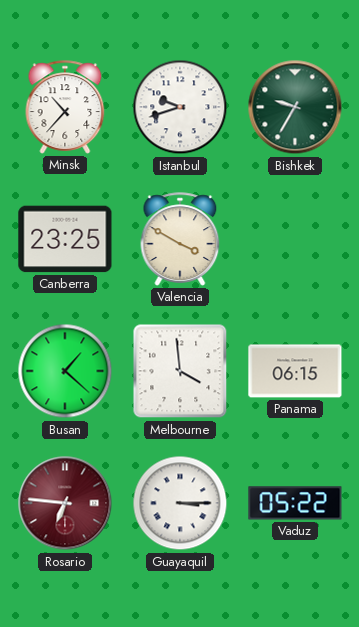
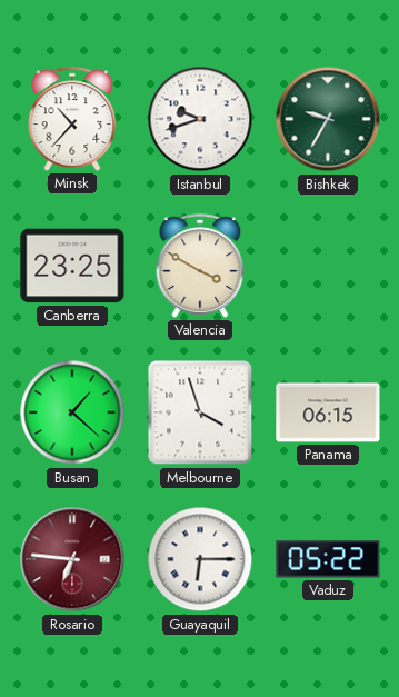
Melbourne: 3:59 -> 3:57 (200, 412)
Guayaquil: 3:15 -> 6:15 (200, 559)
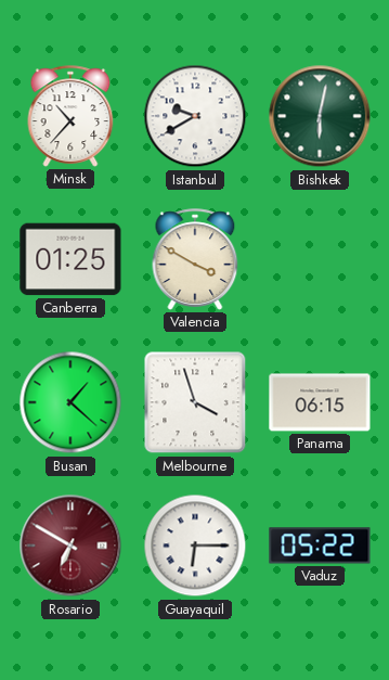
Istanbul: 9:42 -> 9:40 (195, 116)
Bishkek: 9:35 -> 6:02 (320, 116)
Canberra: 23:25 -> 01:25 (70, 259)
Rosario: 6:46 -> 6:50 (70, 546)
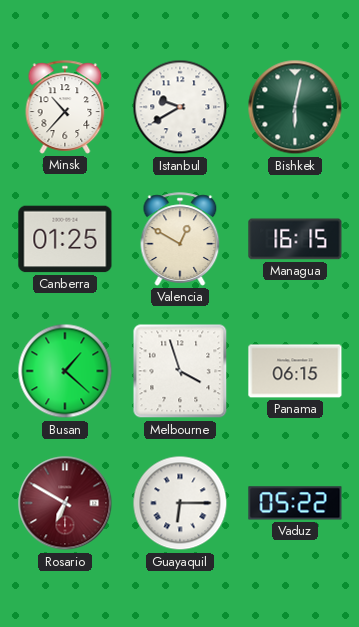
Valencia: 3:50 -> 12:50 (180, 239)
Managua: none -> 16:15 (295, 239)
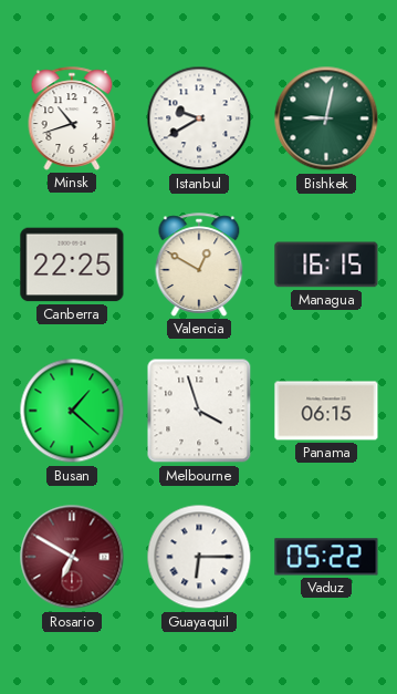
Minsk: 10:37 -> 10:42 (72, 118)
Bishkek: 6:02 -> 9:02 (326, 118)
Canberra: 01:25 -> 22:25 (72, 265)
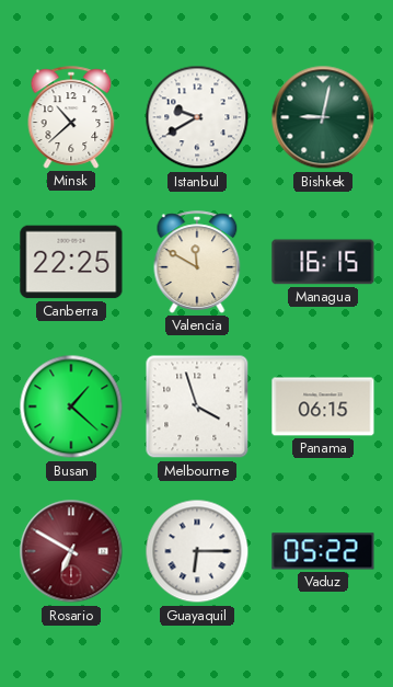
Minsk: 10:42 -> 10:38 (71, 117)
Valencia: 12:50 -> 11:50 (197, 262)
